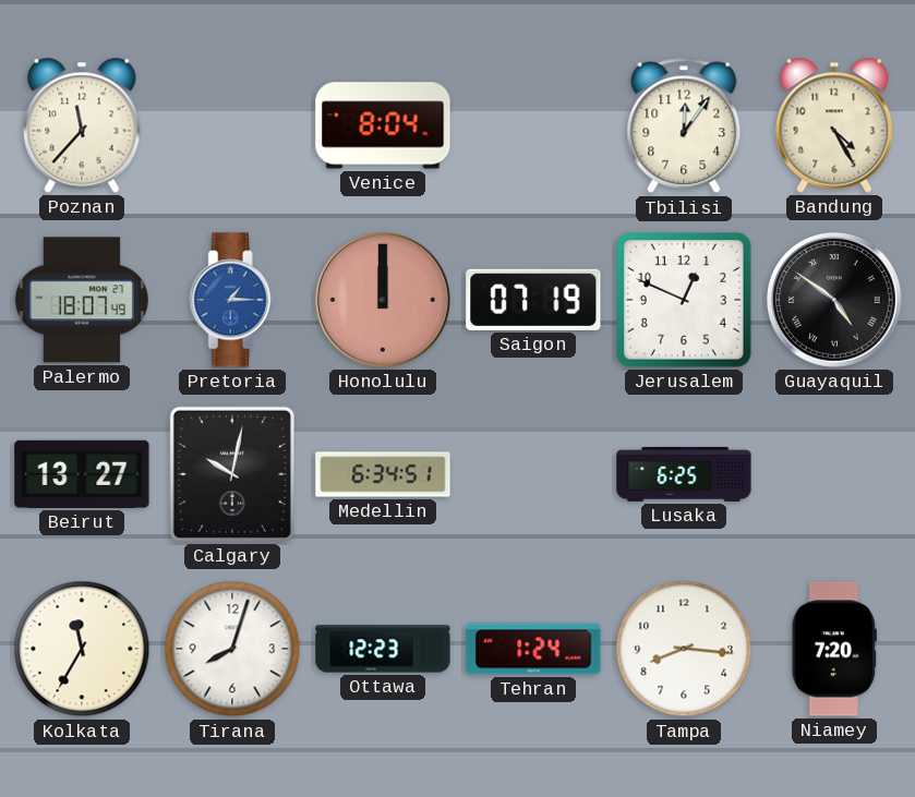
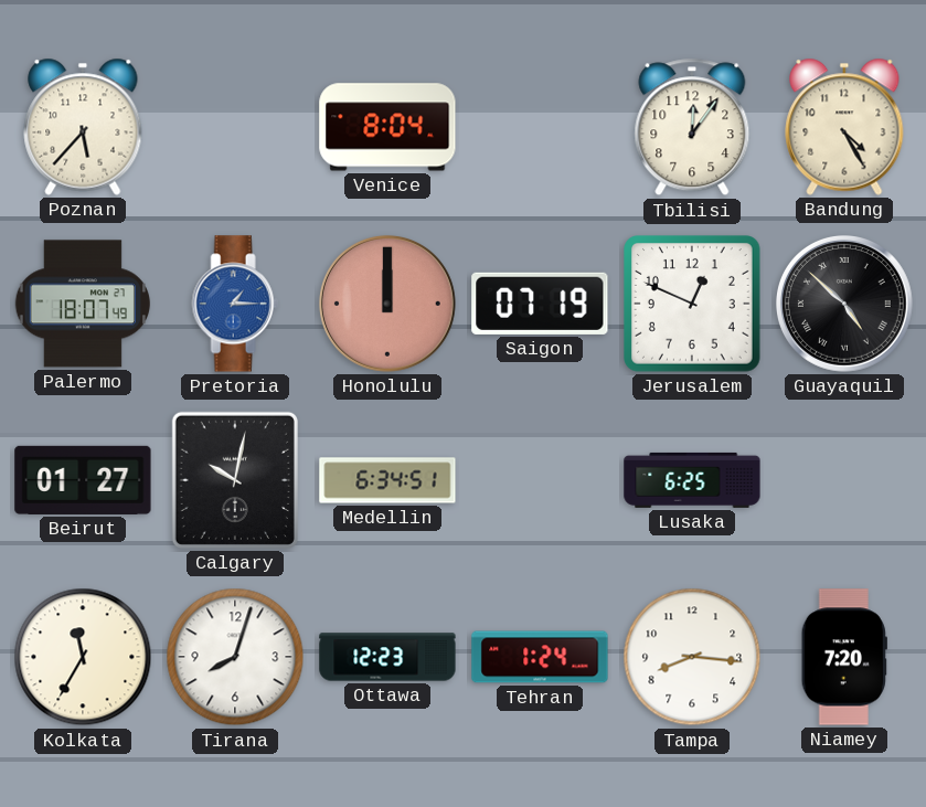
Poznan: 11:37 -> 5:37 (83, 127)
Guayaquil: 4:51 -> 4:52 (844, 304)
Beirut: 13:27 -> 01:27 (83, 480)
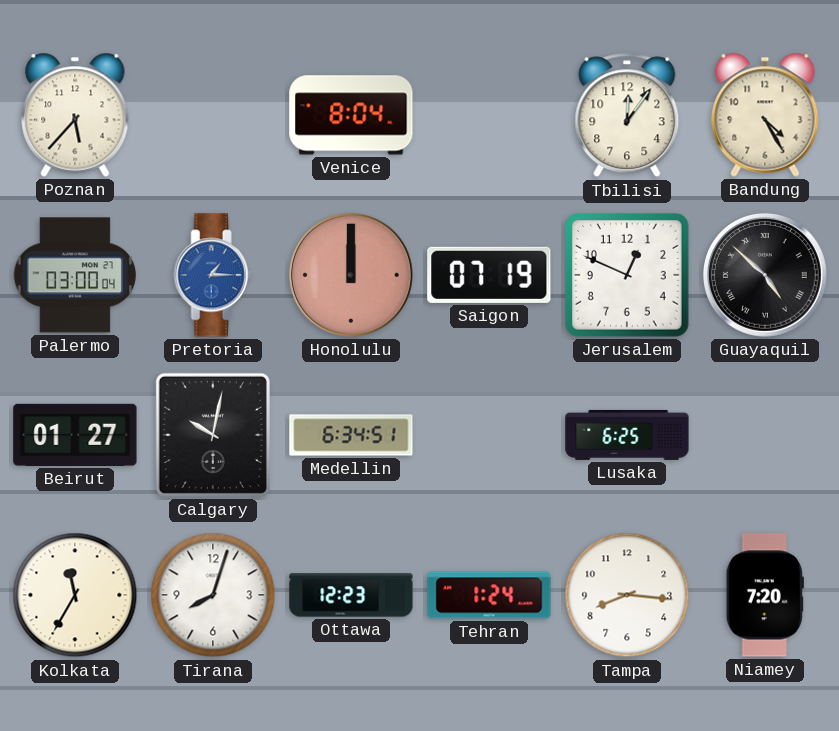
Palermo: 18:07 -> 03:00 (74, 275)
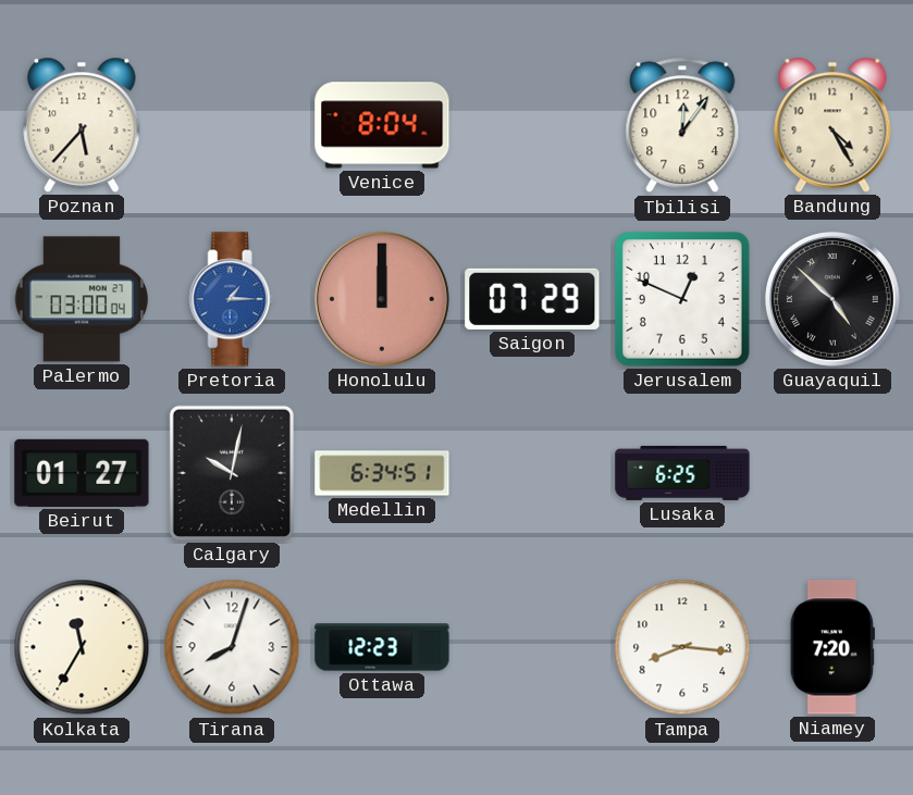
Saigon: 07:19 -> 07:29 (532, 299)
Tehran: 1:24 -> none (489, 595)
